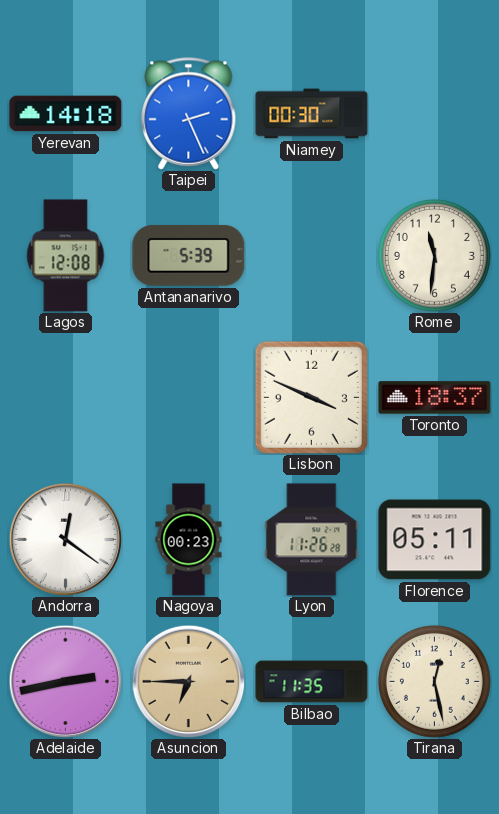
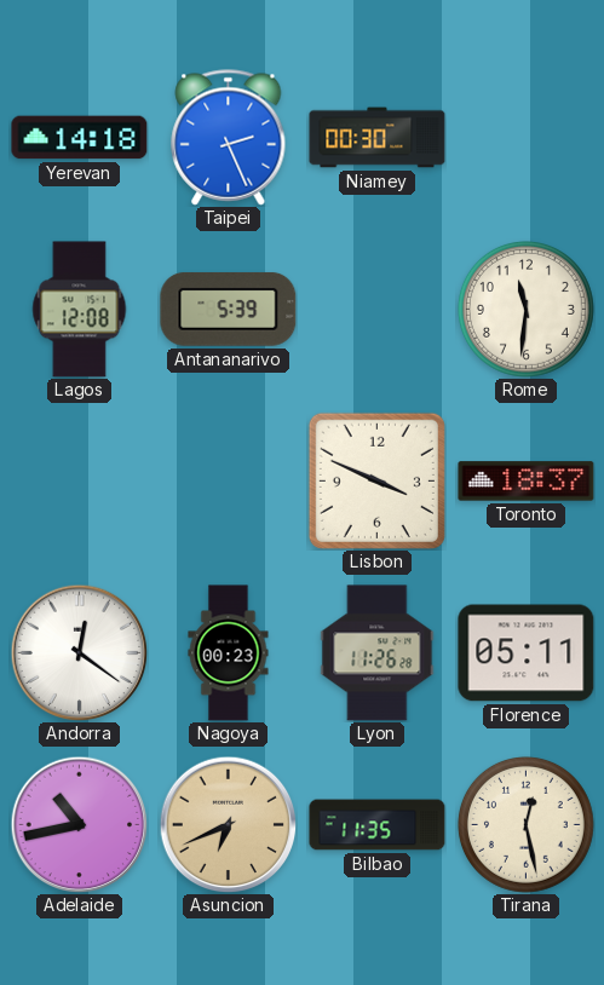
Adelaide: 2:43 -> 10:43 (79, 824)
Asuncion: 6:45 -> 6:41 (228, 824)
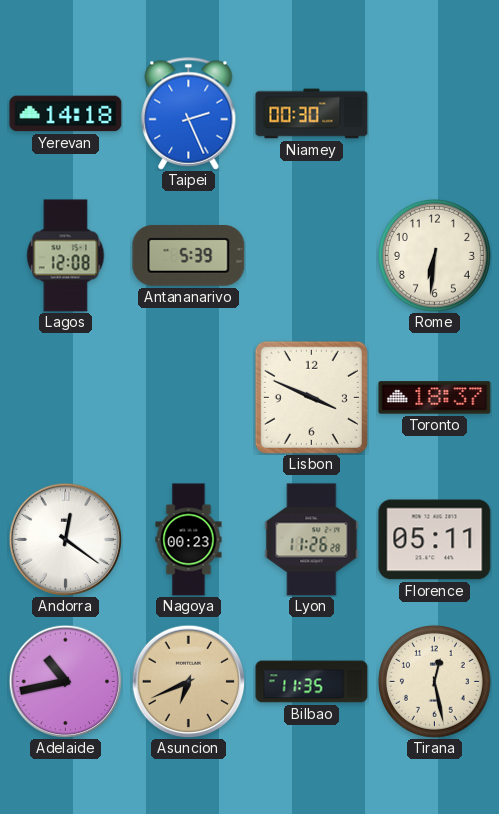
Rome: 11:31 -> 6:31 (434, 255)
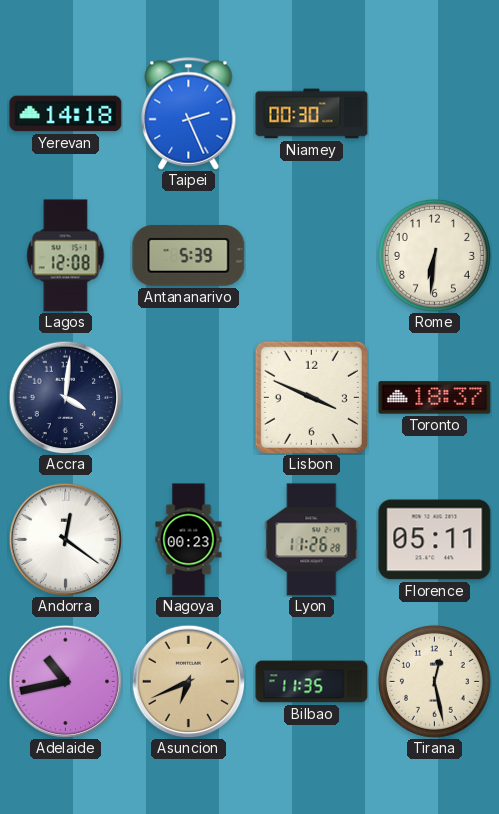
Accra: none -> 4:01 (65, 397)
